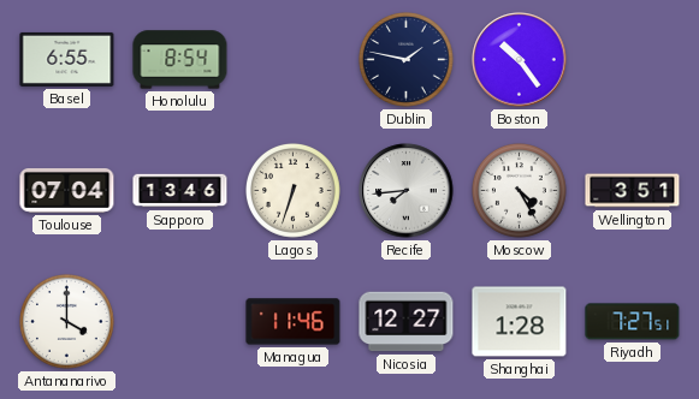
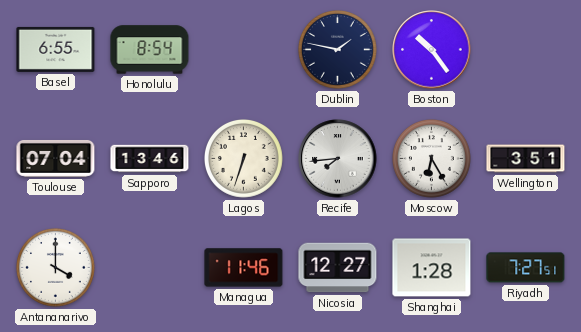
Moscow: 4:25 -> 6:25 (432, 159)
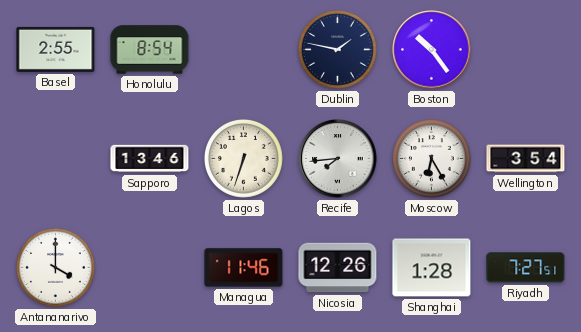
Basel: 6:55 -> 2:55 (56, 49)
Toulouse: 07:04 -> none (56, 158)
Wellington: 3:51 -> 3:54 (526, 159)
Nicosia: 12:27 -> 12:26 (338, 268)
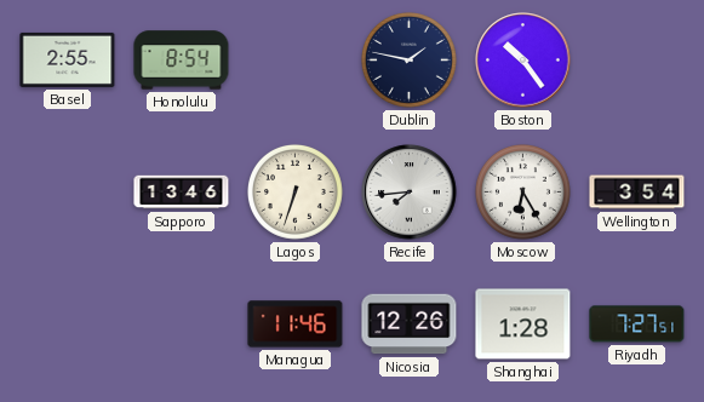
Antananarivo: 4:00 -> none (56, 268)
